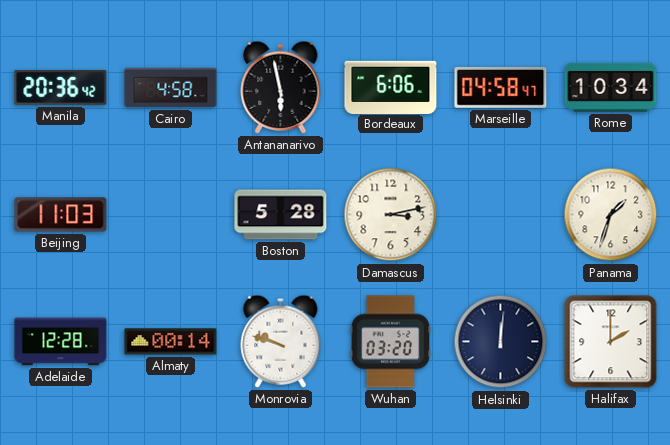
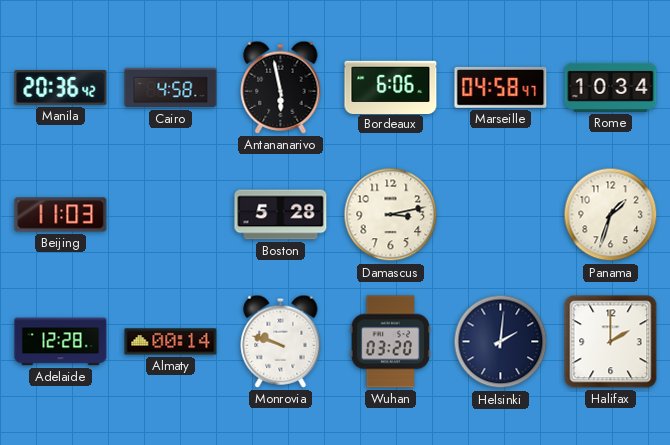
Helsinki: 12:01 -> 2:01 (501, 342)
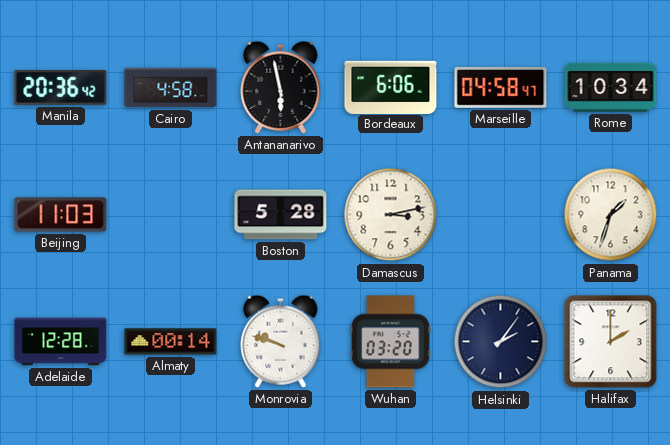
Helsinki: 2:01 -> 2:06 (501, 342)
